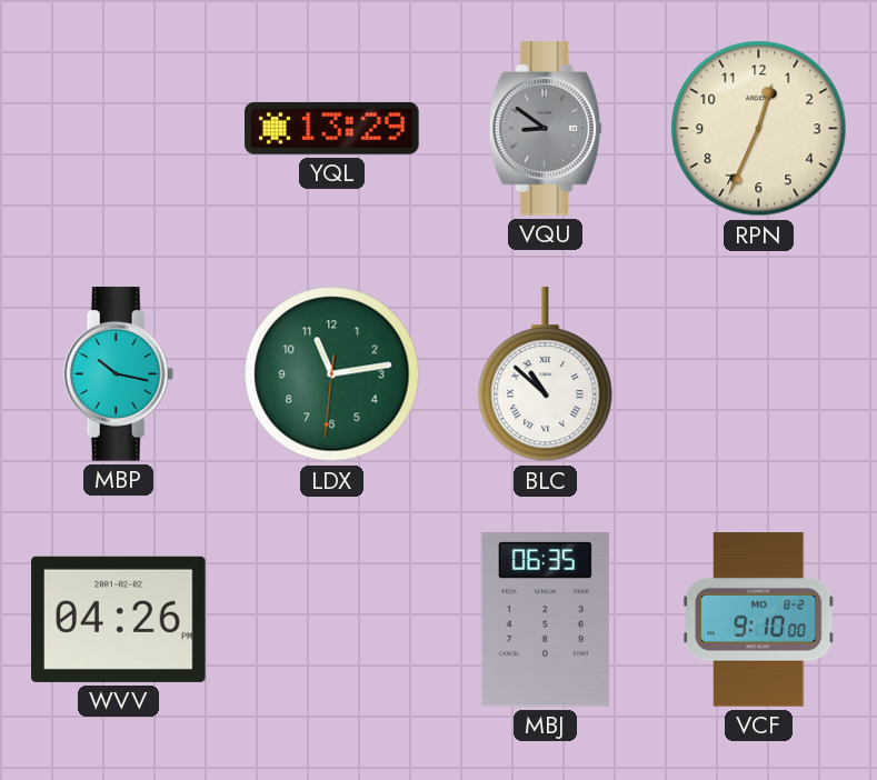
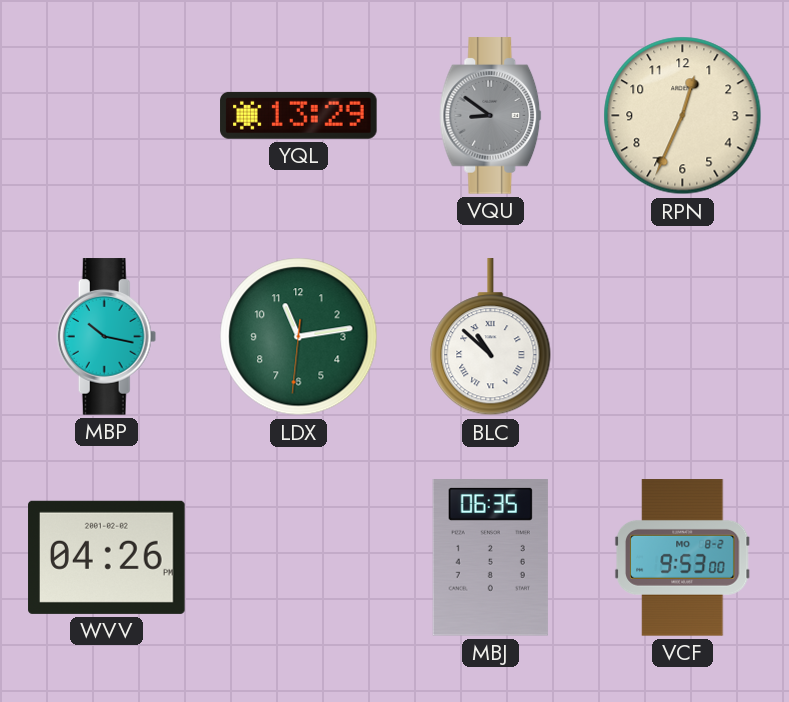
VCF: 9:10 -> 9:53 (682, 558)
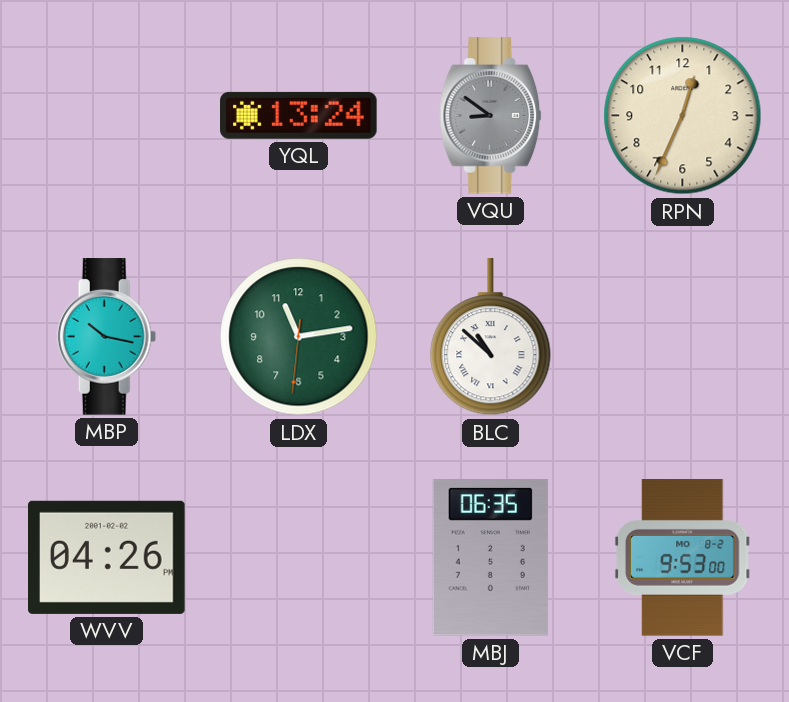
YQL: 13:29 -> 13:24 (299, 115)
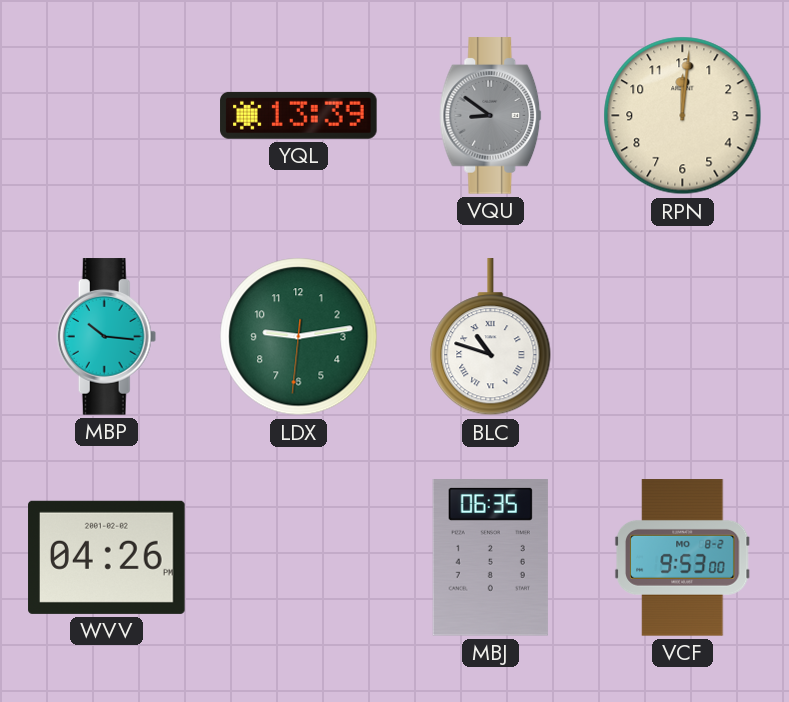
YQL: 13:24 -> 13:39 (299, 115)
RPN: 12:34 -> 12:01 (683, 116)
MBP: 10:17 -> 10:16 (107, 337)
LDX: 11:13 -> 9:13 (299, 337)
BLC: 10:52 -> 10:48 (491, 337)
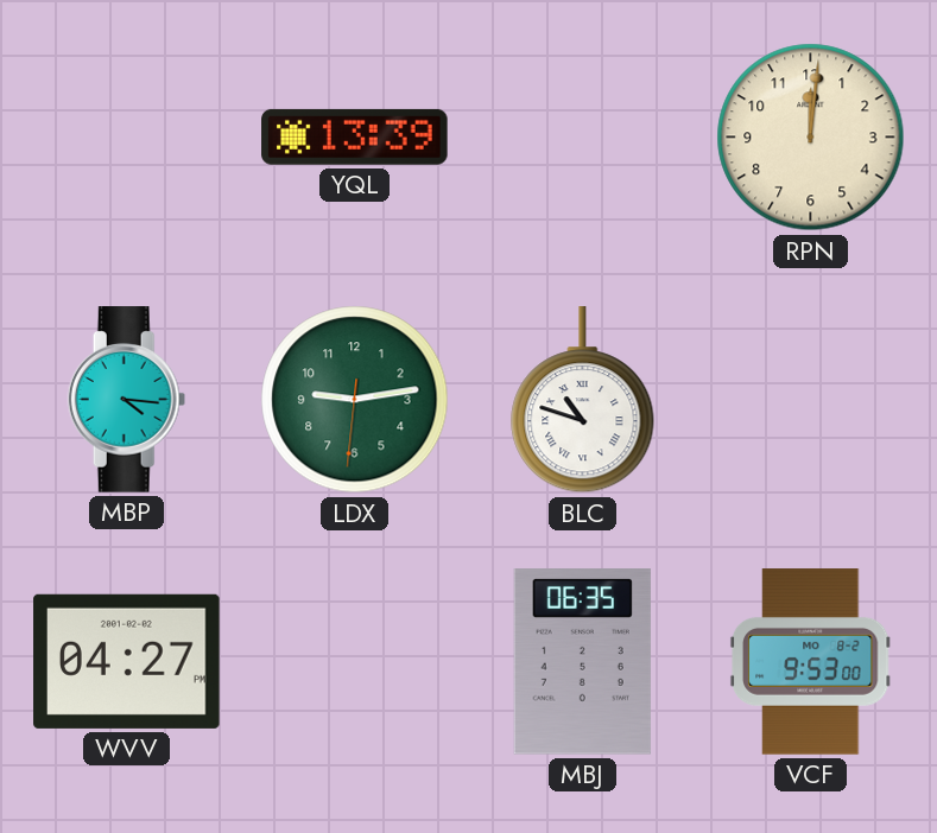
VQU: 8:51 -> none (491, 116)
MBP: 10:16 -> 4:16 (127, 400)
WVV: 04:26 -> 04:27 (127, 661)
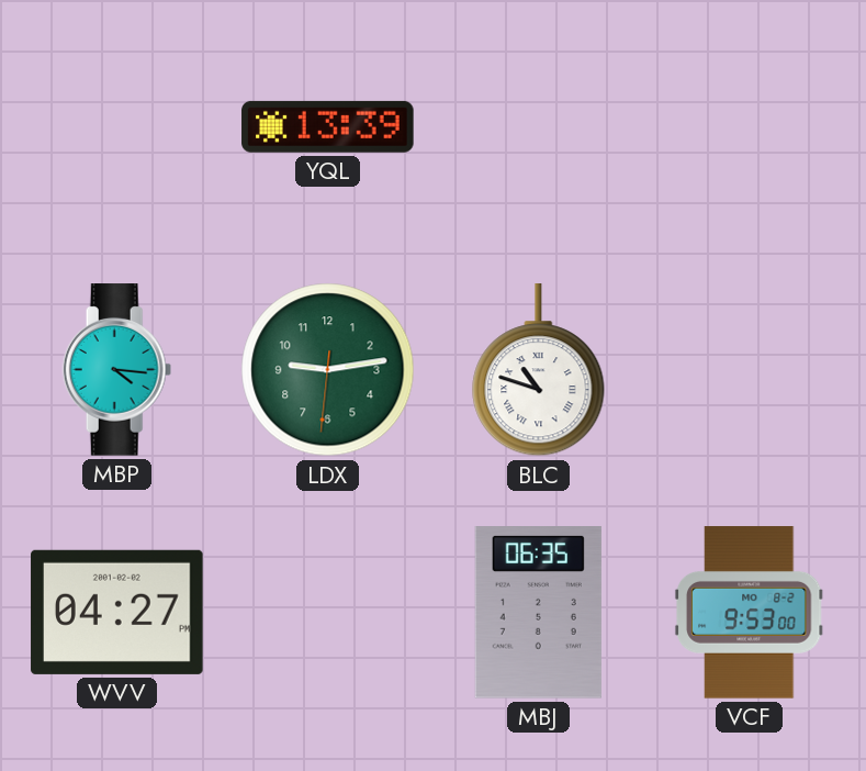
RPN: 12:01 -> none (811, 138)
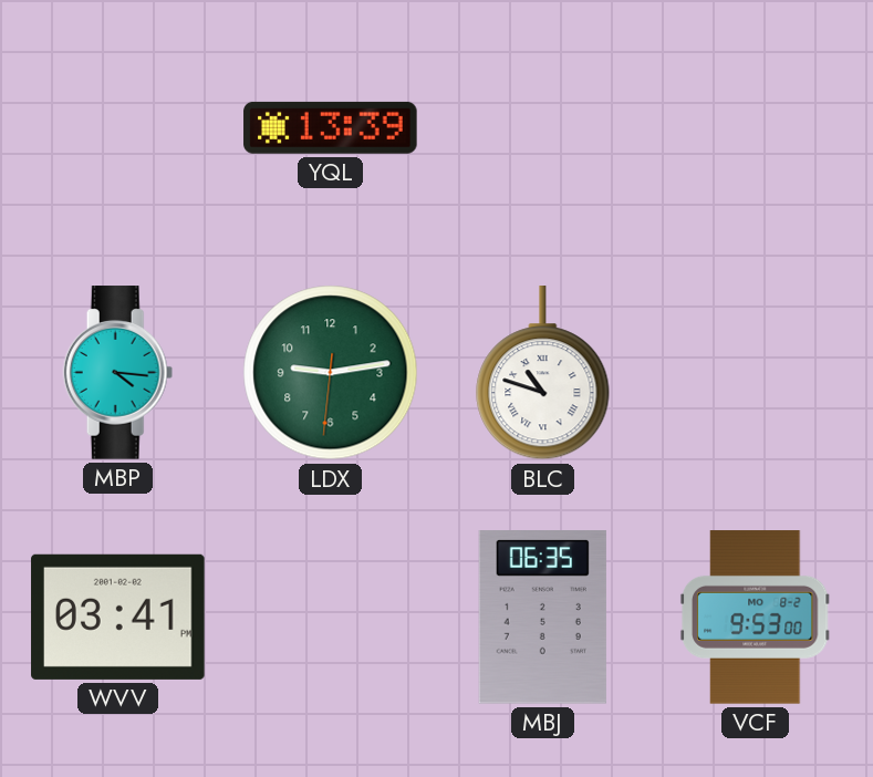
WVV: 04:27 -> 03:41 (118, 617)
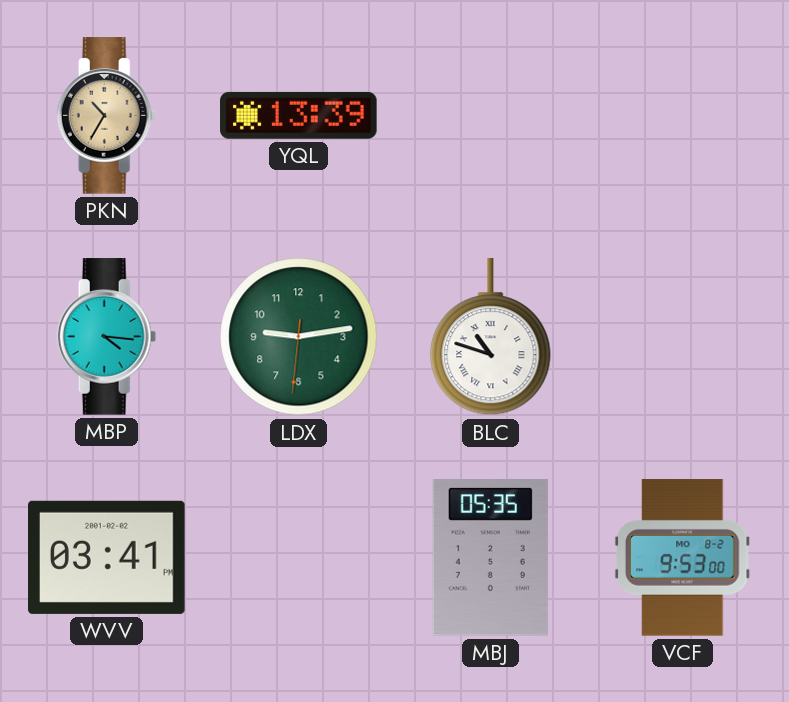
PKN: none -> 10:35 (107, 116)
MBJ: 06:35 -> 05:35 (490, 558)
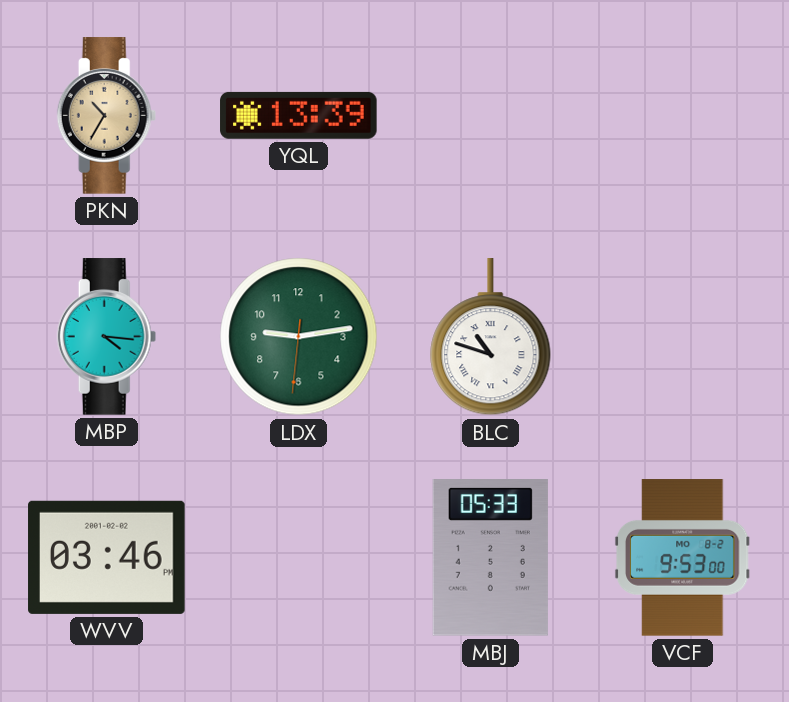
WVV: 03:41 -> 03:46 (107, 557)
MBJ: 05:35 -> 05:33 (490, 558)
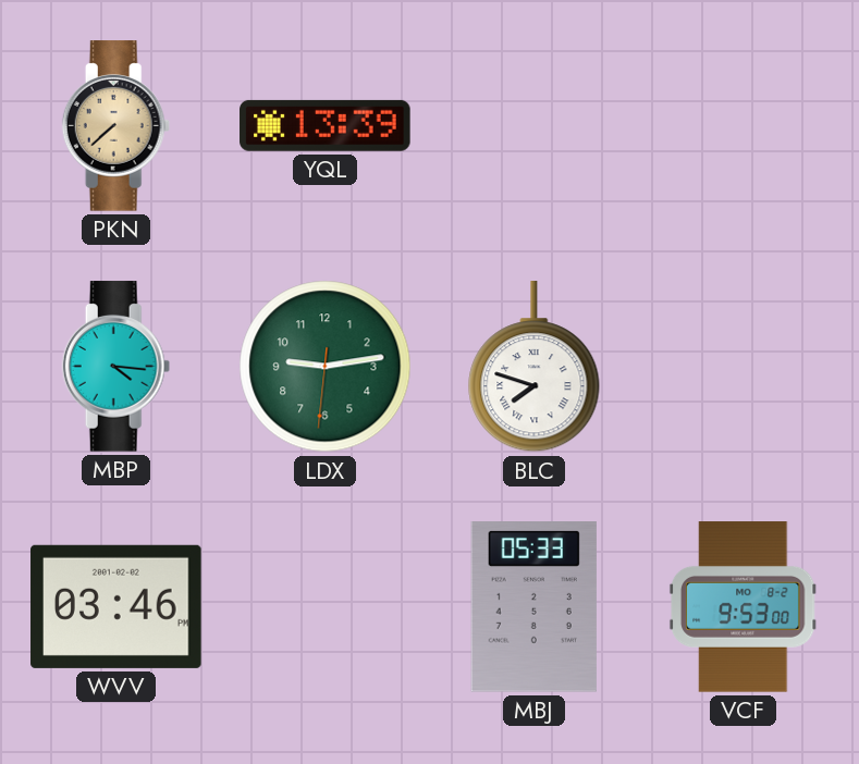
PKN: 10:35 -> 7:38 (116, 126)
BLC: 10:48 -> 7:48 (535, 367)
